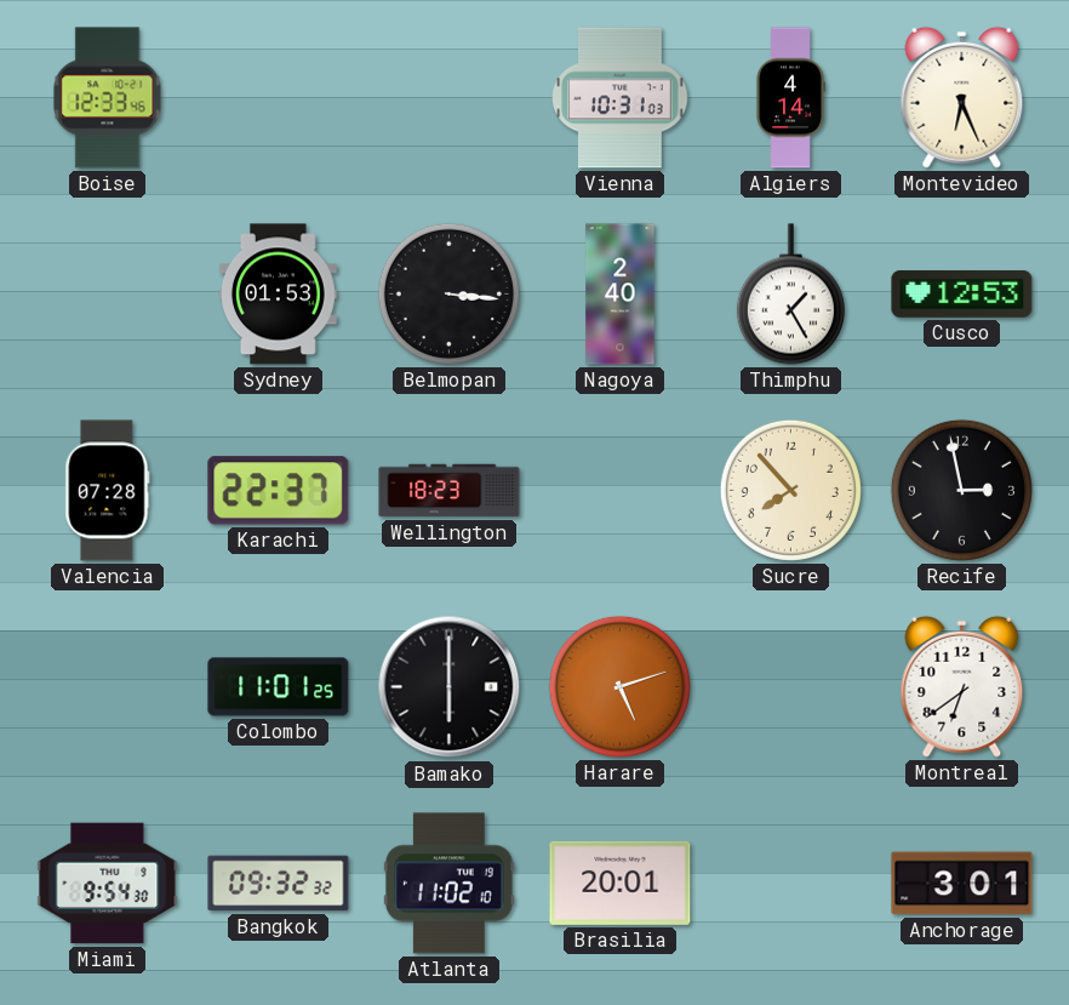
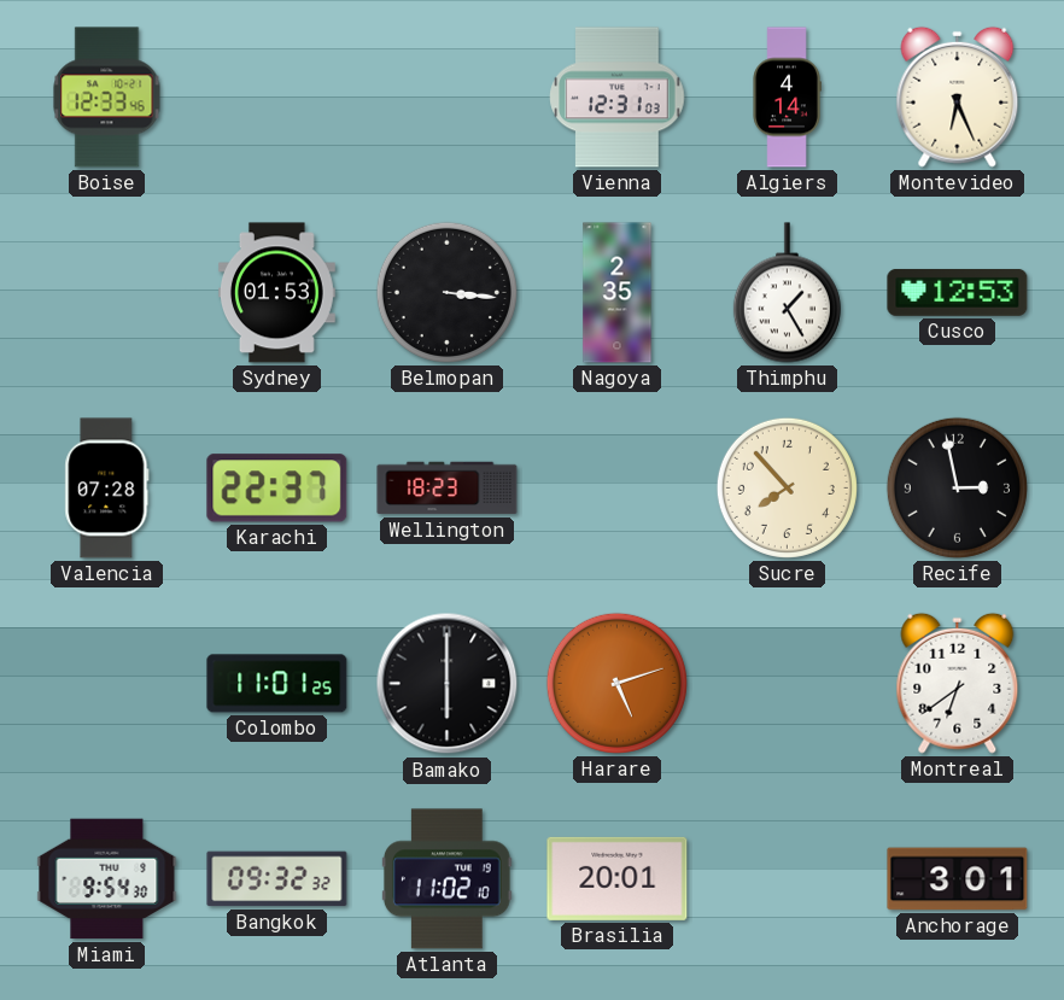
Vienna: 10:31 -> 12:31 (618, 98)
Nagoya: 2:40 -> 2:35 (618, 293)
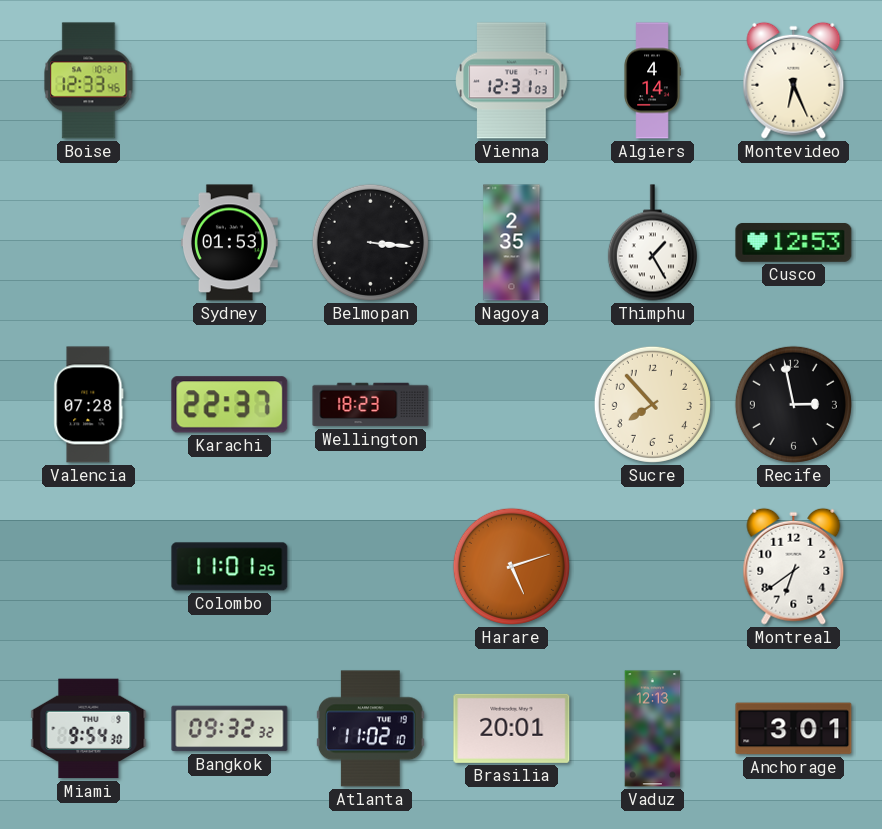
Bamako: 6:00 -> none (448, 684)
Vaduz: none -> 12:13 (653, 729)
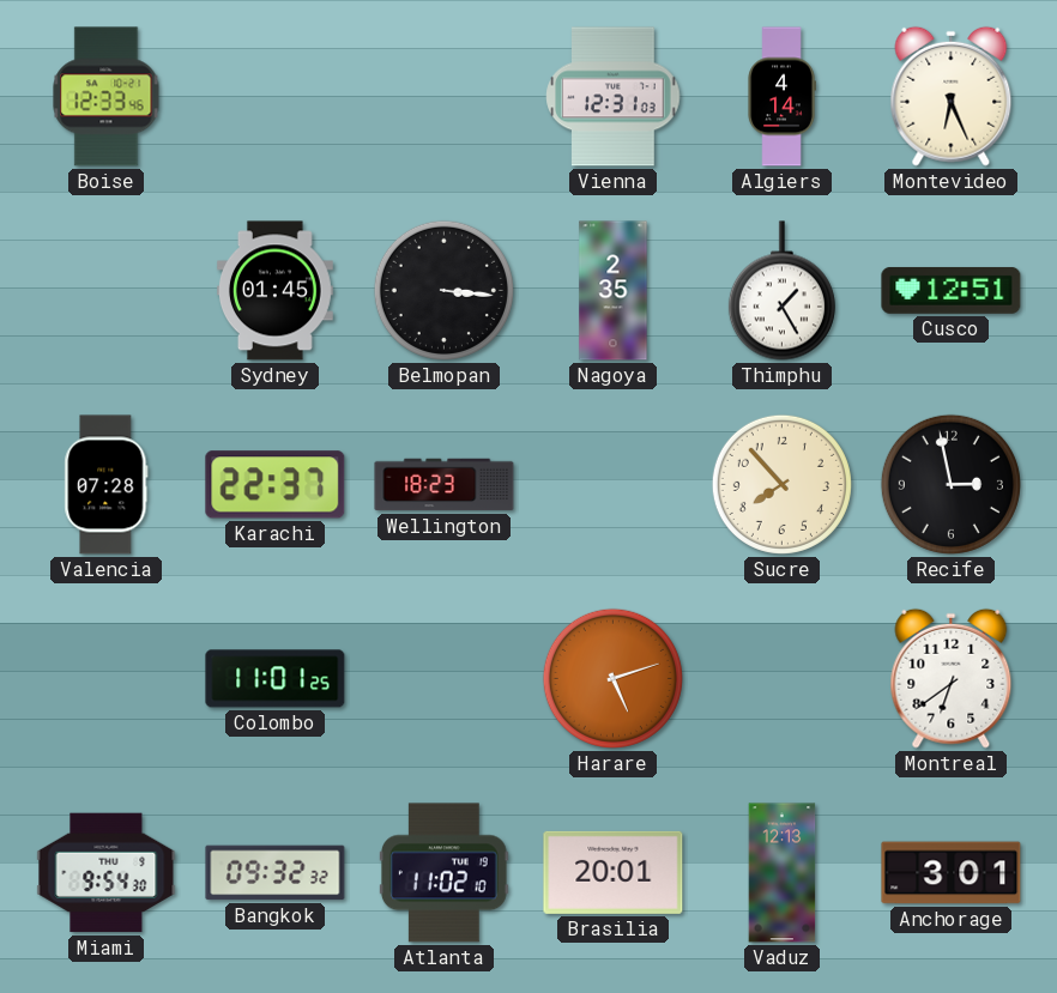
Sydney: 01:53 -> 01:45 (274, 291)
Cusco: 12:53 -> 12:51 (952, 290)
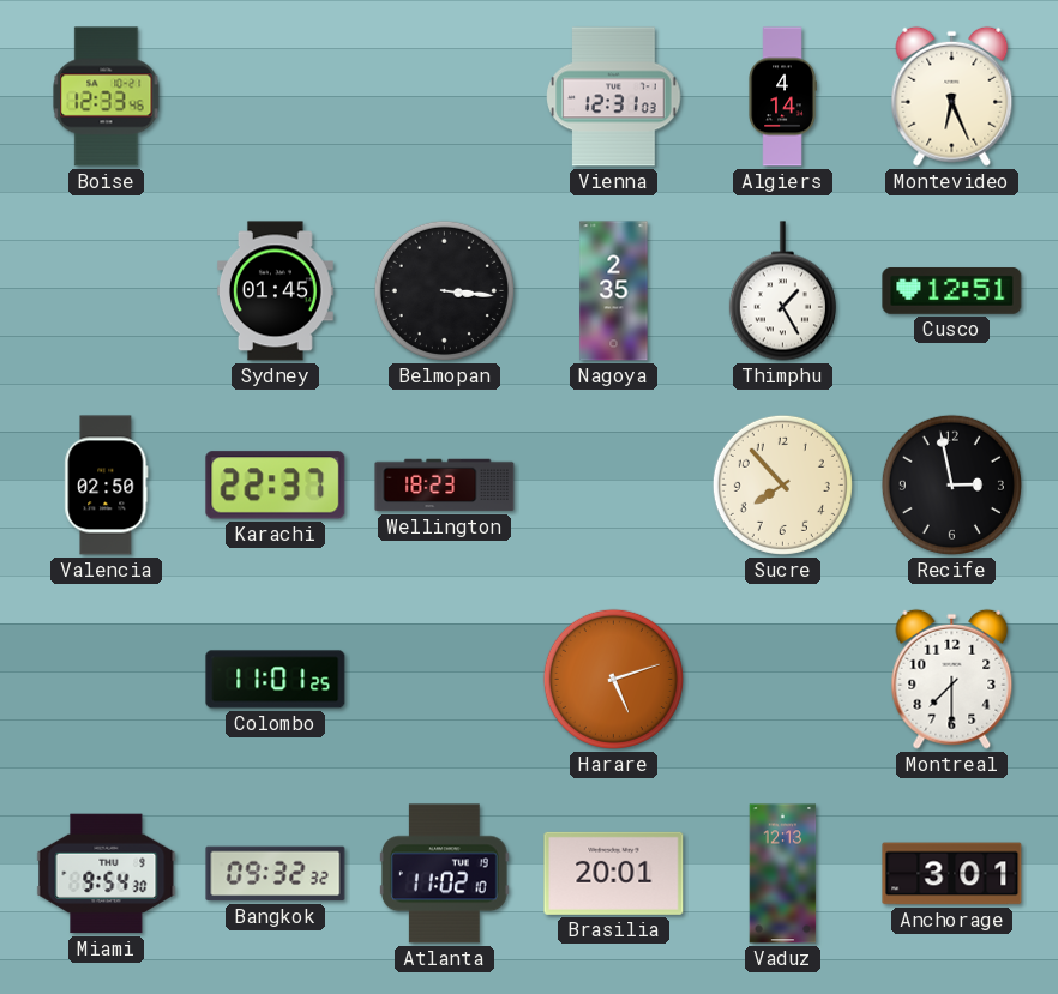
Valencia: 07:28 -> 02:50 (107, 486)
Montreal: 6:39 -> 7:30 (952, 679)
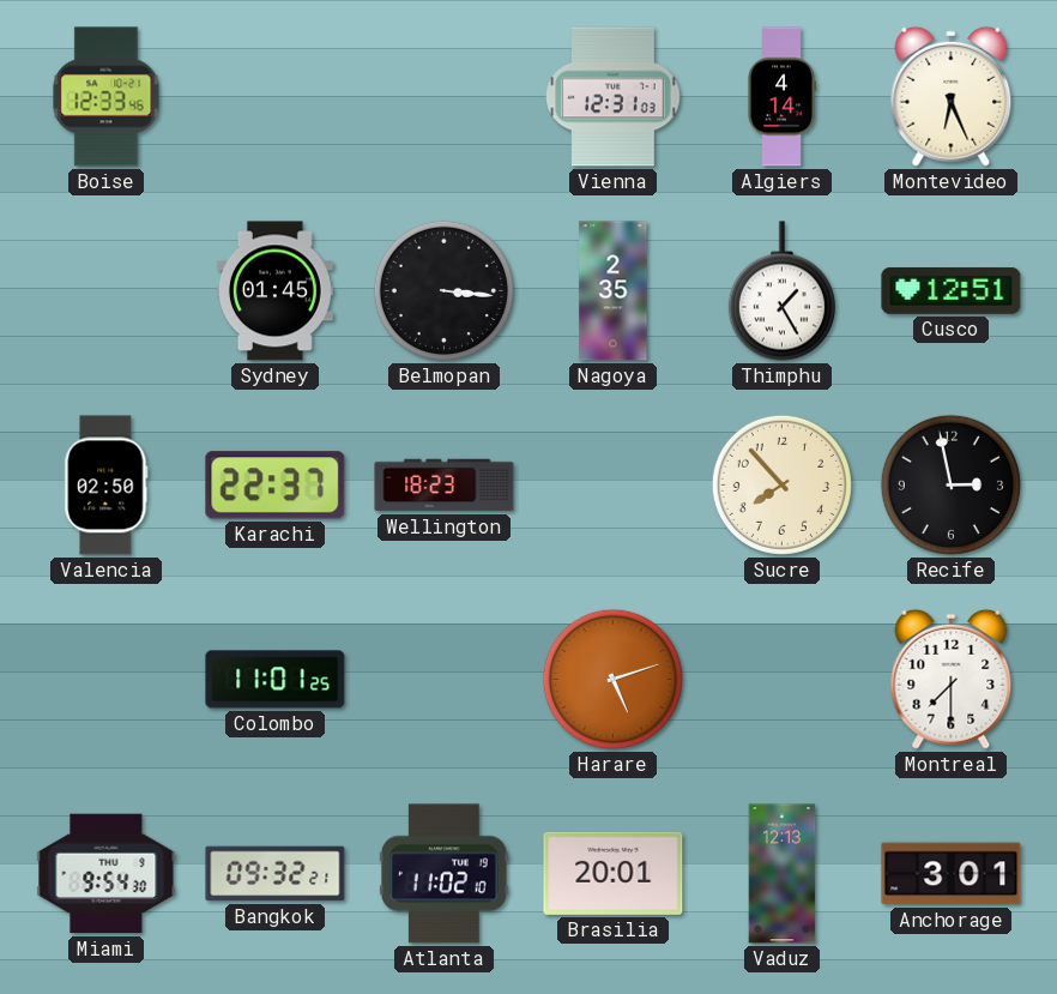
Bangkok: 09:32:32 -> 09:32:21 (276, 874)
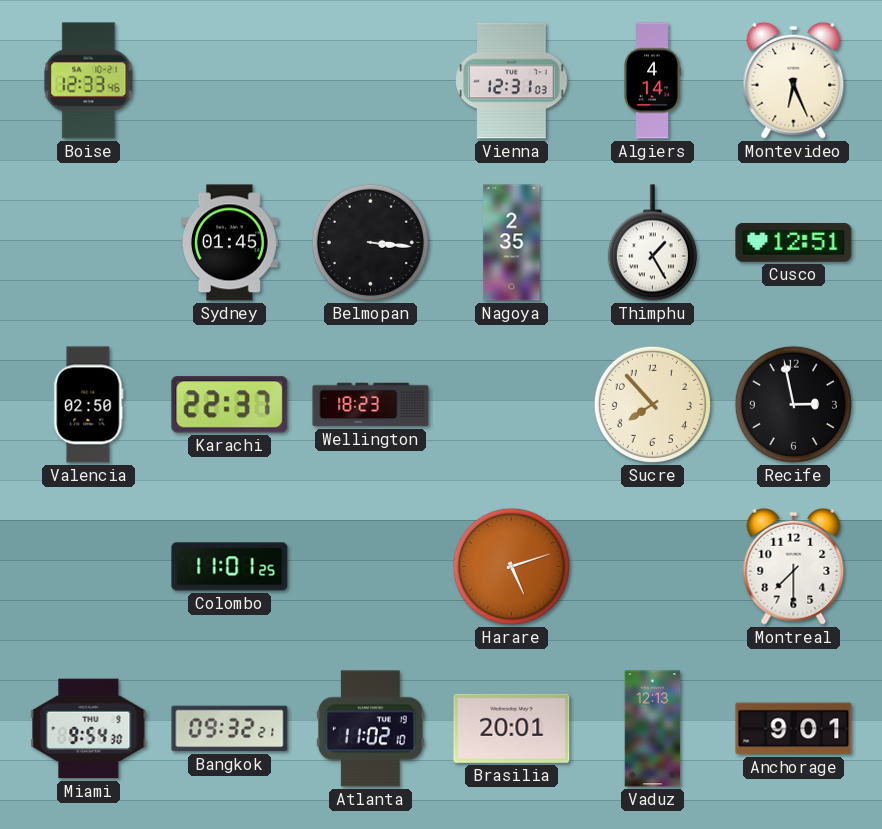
Anchorage: 3:01 -> 9:01 (794, 729)
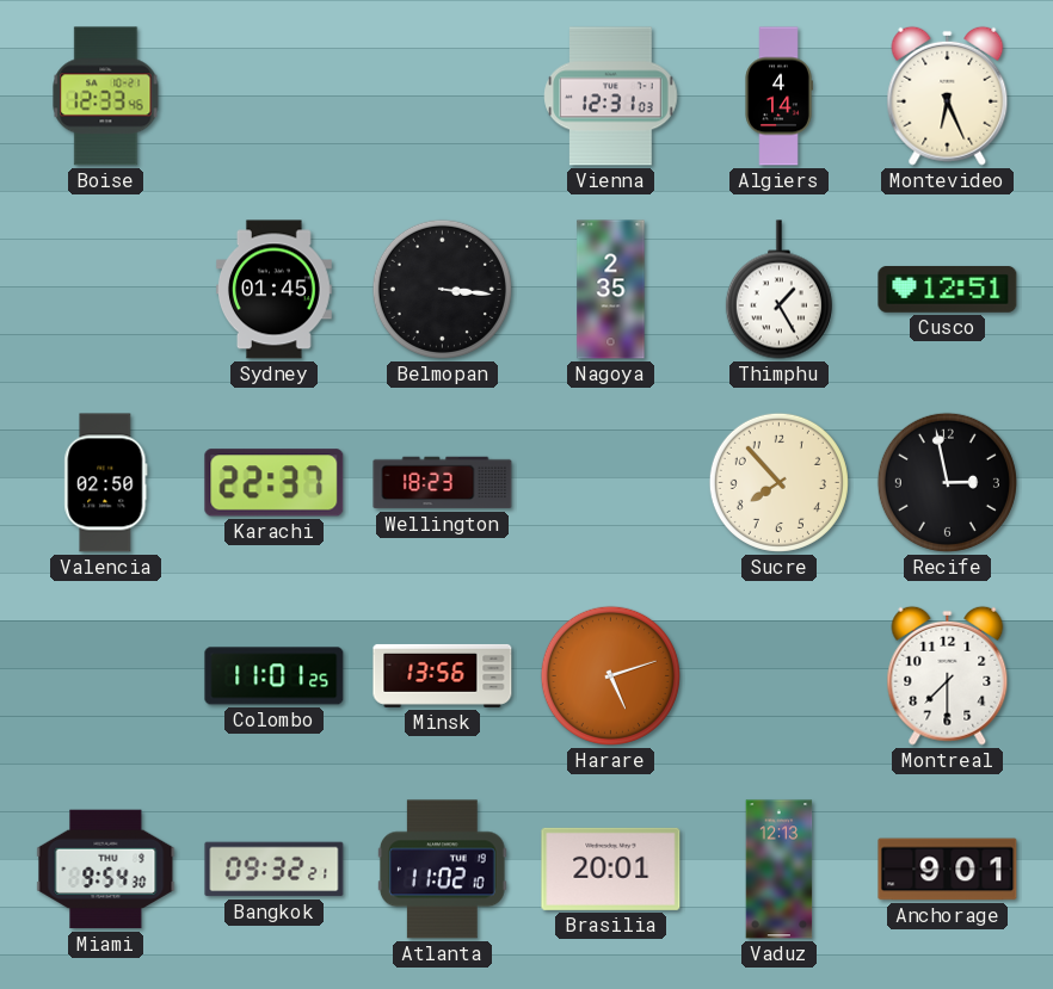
Minsk: none -> 13:56 (443, 675)
